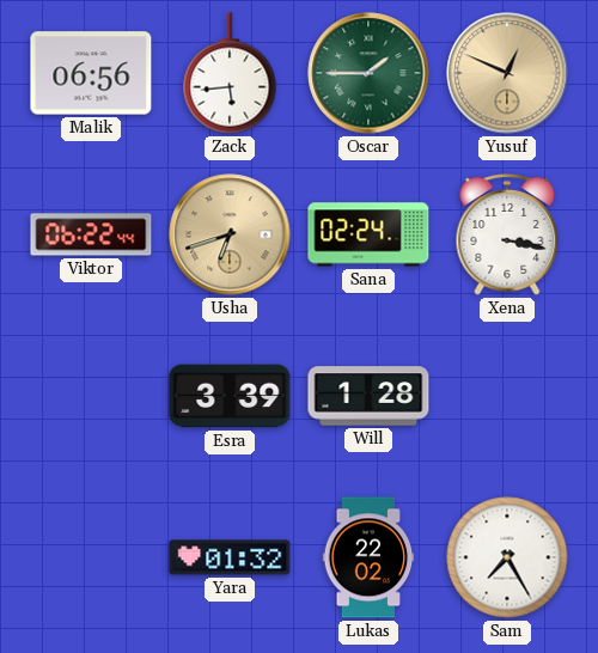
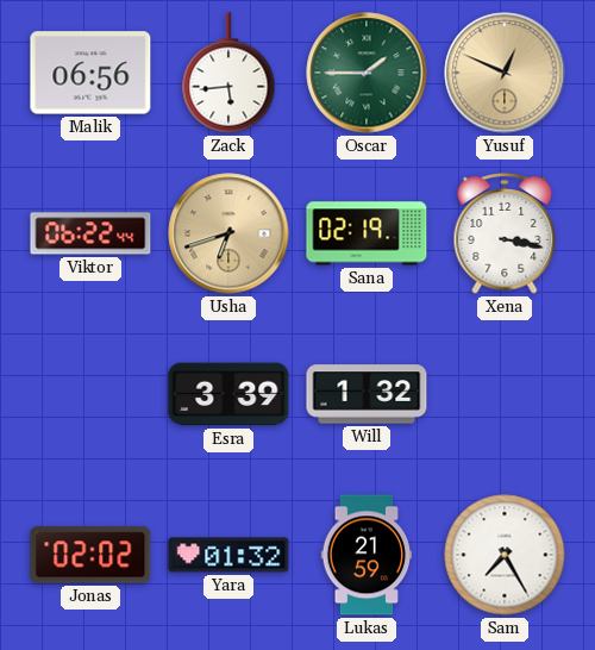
Sana: 02:24 -> 02:19 (367, 233)
Will: 1:28 -> 1:32 (367, 394)
Jonas: none -> 02:02 (90, 555)
Lukas: 22:02 -> 21:59 (367, 555)
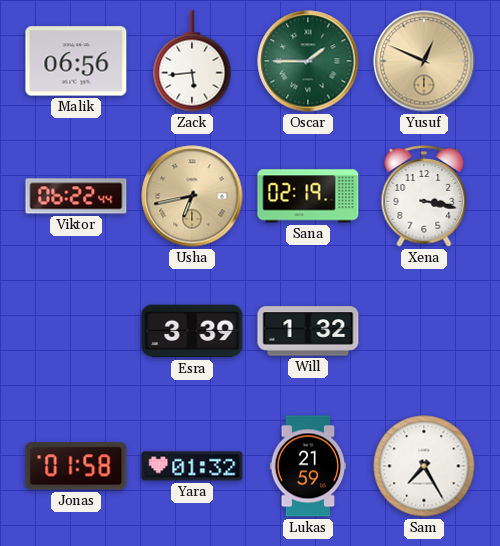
Usha: 6:42 -> 6:43 (192, 196)
Jonas: 02:02 -> 01:58 (76, 466)
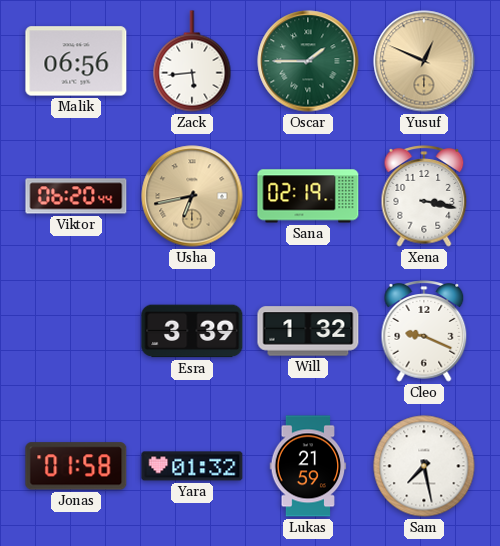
Viktor: 06:22 -> 06:20 (76, 196)
Cleo: none -> 9:19 (424, 331)
Sam: 7:25 -> 7:28 (424, 466)
